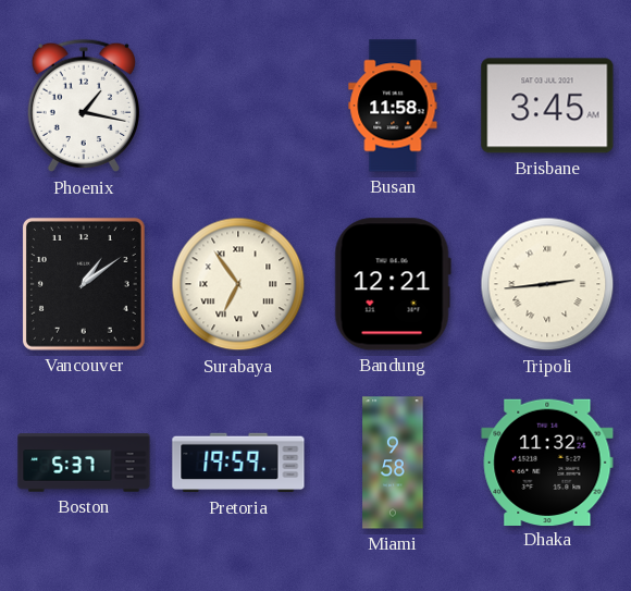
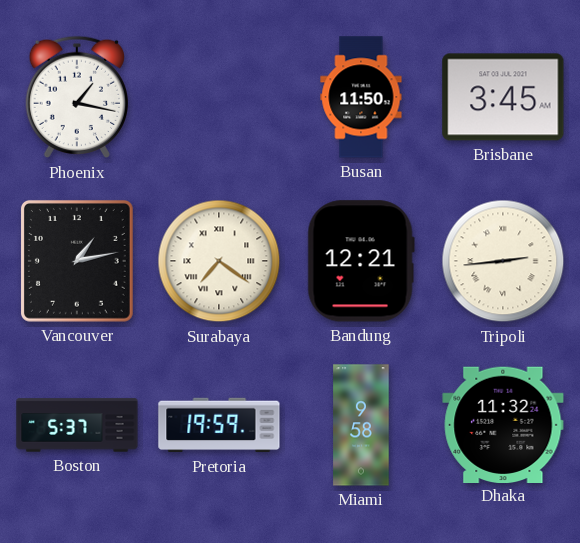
Busan: 11:58 -> 11:50 (361, 97)
Vancouver: 1:09 -> 1:13 (77, 261)
Surabaya: 6:54 -> 7:21 (219, 261)
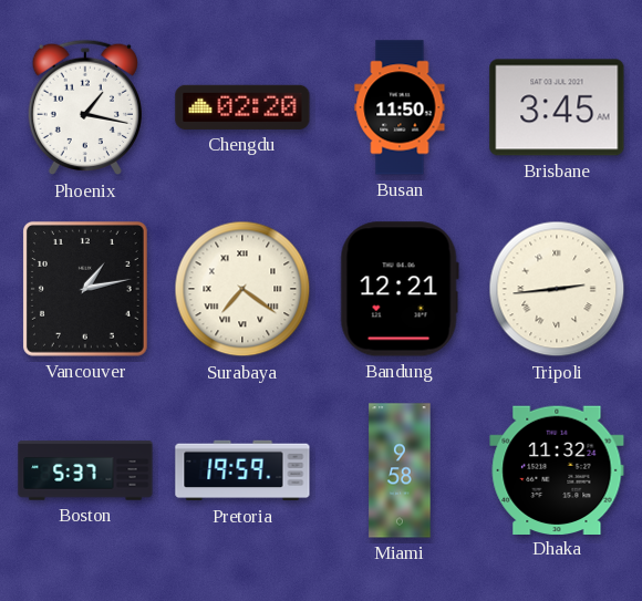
Chengdu: none -> 02:20 (242, 107)
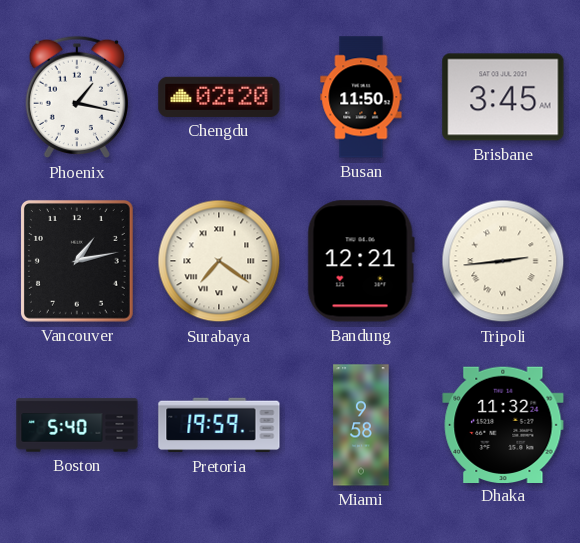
Boston: 5:37 -> 5:40 (77, 425)
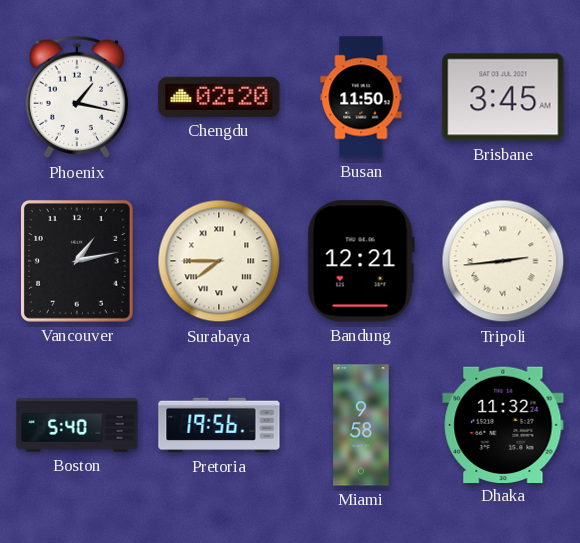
Surabaya: 7:21 -> 7:45 (219, 261)
Pretoria: 19:59 -> 19:56 (219, 425)
